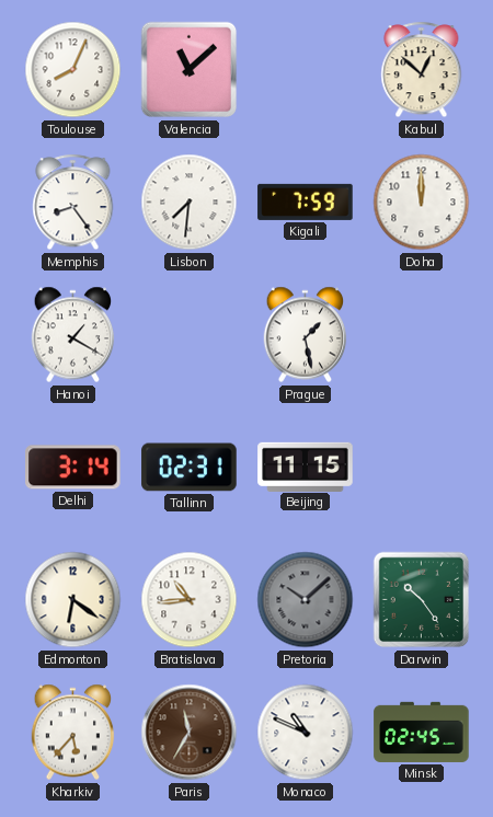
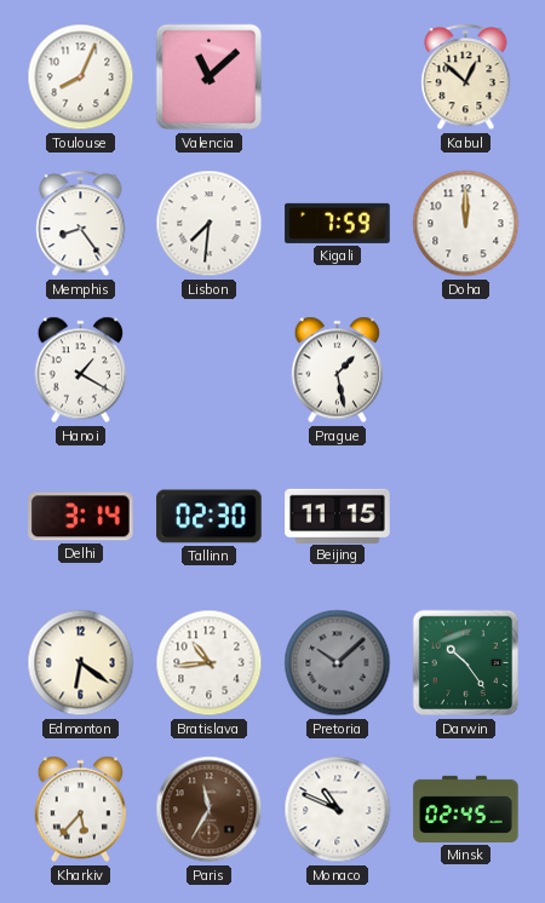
Tallinn: 02:31 -> 02:30 (210, 517)
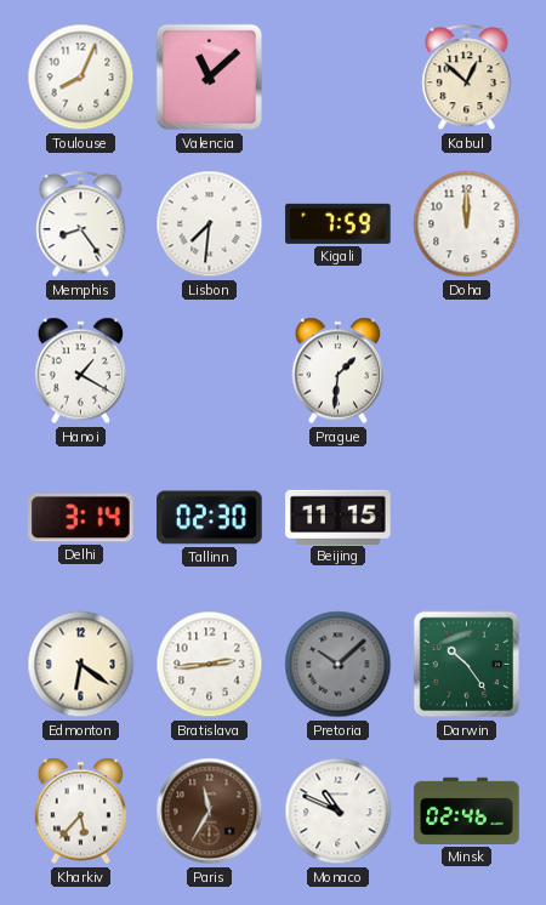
Prague: 1:28 -> 1:31 (339, 371)
Bratislava: 10:44 -> 2:44 (210, 665)
Minsk: 02:45 -> 02:46 (467, 810)
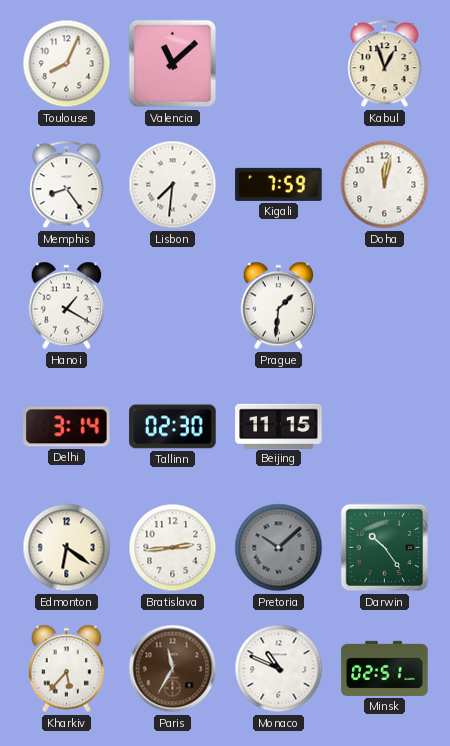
Kabul: 12:52 -> 12:57 (385, 64)
Doha: 12:00 -> 12:02 (385, 185)
Minsk: 02:46 -> 02:51 (385, 668)
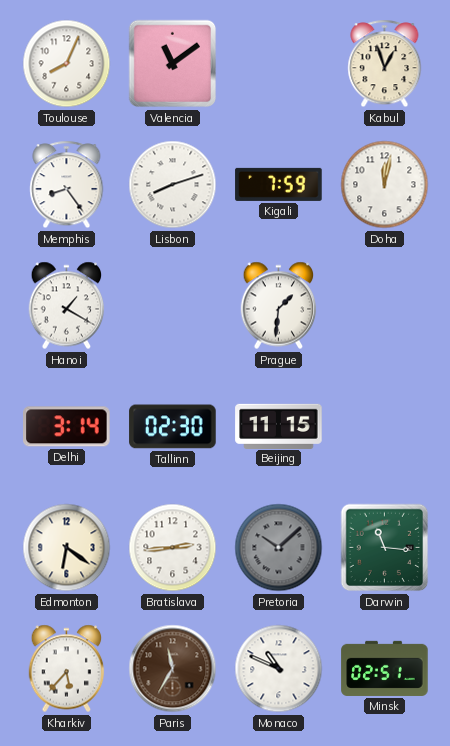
Valencia: 11:08 -> 11:09 (173, 64)
Lisbon: 7:31 -> 8:12 (173, 185)
Darwin: 10:24 -> 11:16 (385, 548)
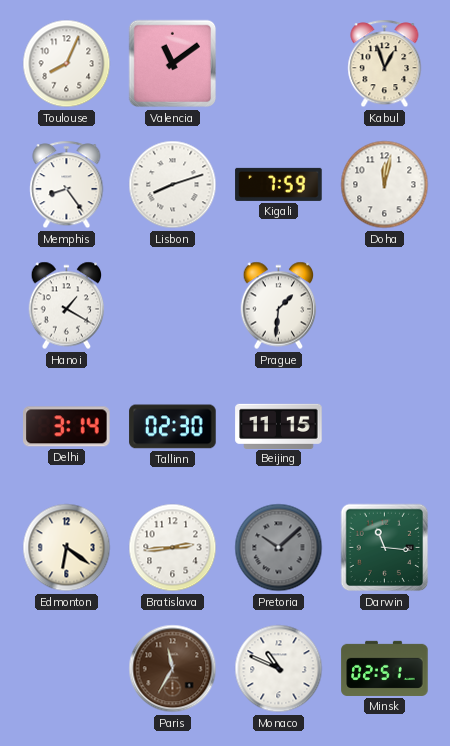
Kharkiv: 5:37 -> none (67, 669)
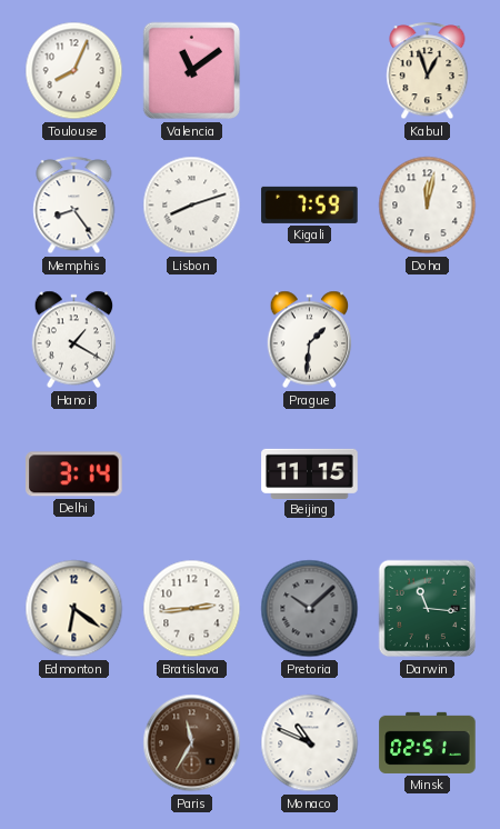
Tallinn: 02:30 -> none (173, 427)
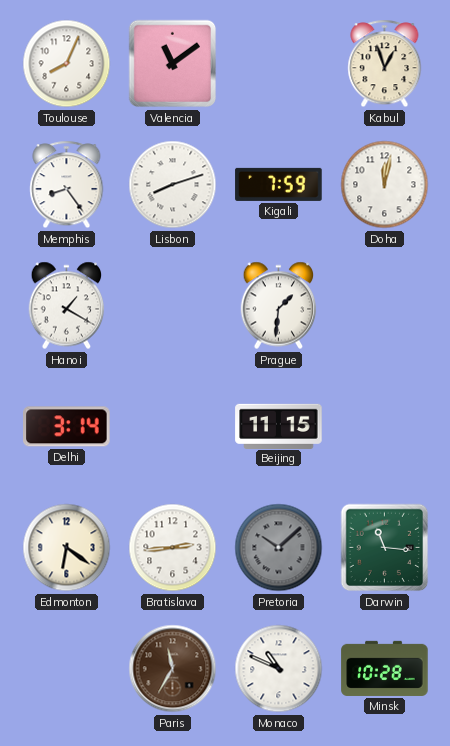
Minsk: 02:51 -> 10:28 (385, 668)
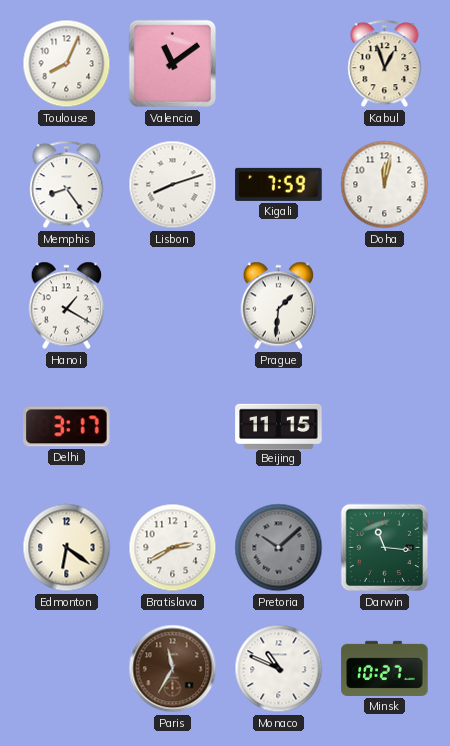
Delhi: 3:14 -> 3:17 (67, 427)
Bratislava: 2:44 -> 2:40 (173, 548)
Minsk: 10:28 -> 10:27 (385, 668)
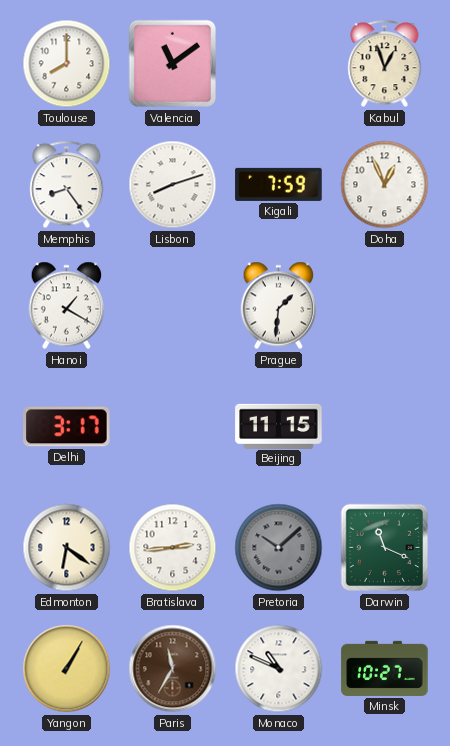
Toulouse: 8:04 -> 8:00 (67, 64)
Doha: 12:02 -> 12:56 (385, 185)
Bratislava: 2:40 -> 2:44 (173, 548)
Darwin: 11:16 -> 11:19 (385, 548)
Yangon: none -> 1:05 (67, 669)
